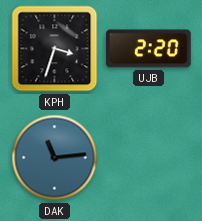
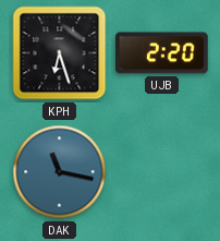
KPH: 3:33 -> 6:27 (60, 53)
DAK: 11:14 -> 11:17 (60, 172)
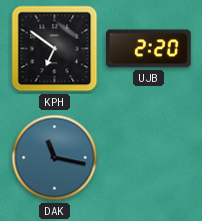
KPH: 6:27 -> 6:51 (55, 49)
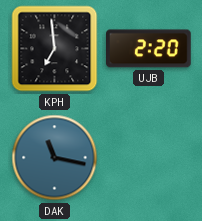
KPH: 6:51 -> 6:59 (55, 49)
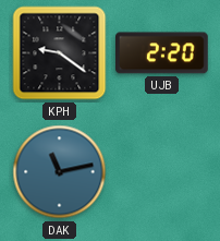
KPH: 6:59 -> 9:21 (60, 53)
DAK: 11:17 -> 11:13 (60, 172)
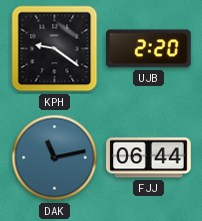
FJJ: none -> 06:44 (149, 158)
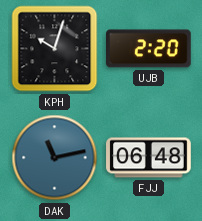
KPH: 9:21 -> 10:03 (55, 49)
FJJ: 06:44 -> 06:48 (149, 158)
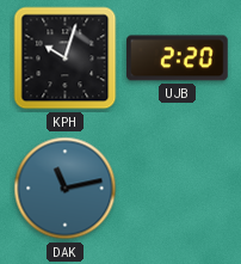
FJJ: 06:48 -> none (149, 158)
